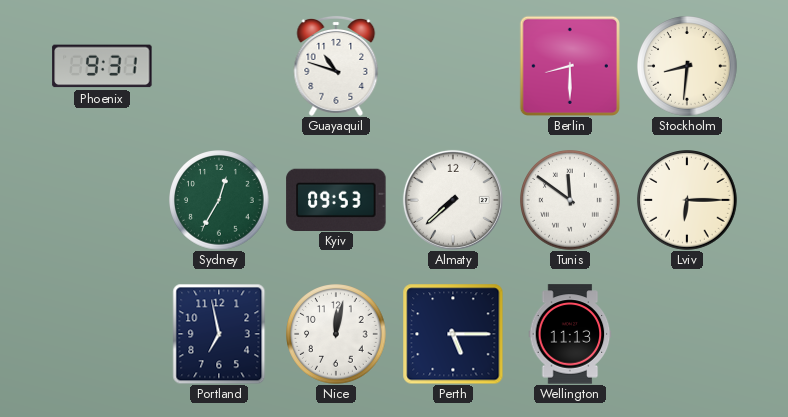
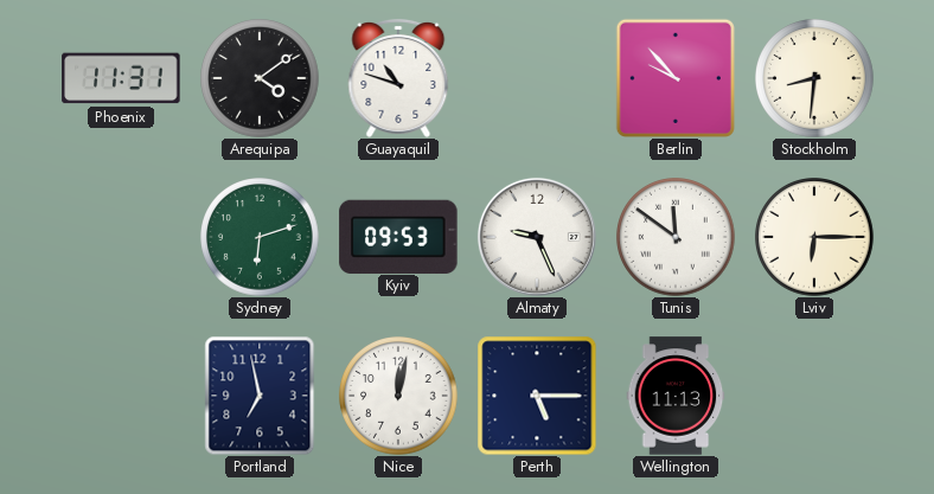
Phoenix: 9:31 -> 11:31 (121, 78)
Arequipa: none -> 4:09 (260, 78)
Berlin: 8:30 -> 9:53 (676, 78)
Sydney: 12:35 -> 6:12 (260, 237)
Almaty: 7:38 -> 9:26 (537, 237)
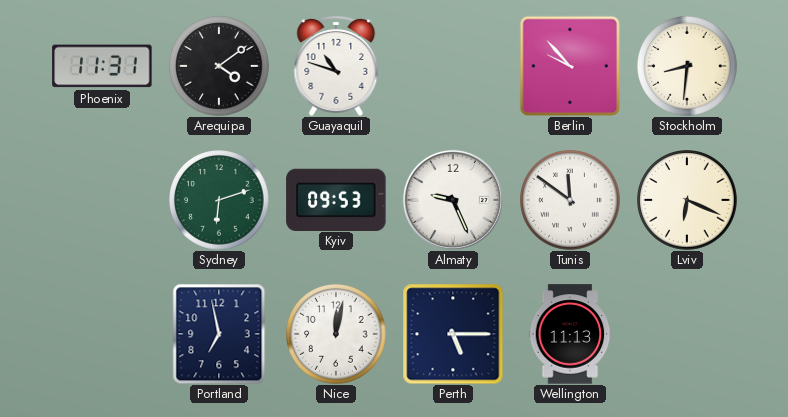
Lviv: 6:15 -> 6:19 (687, 200)
